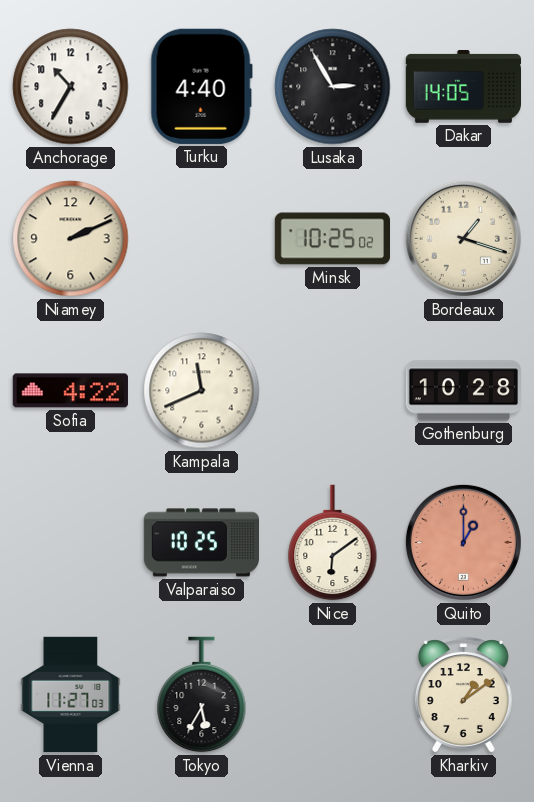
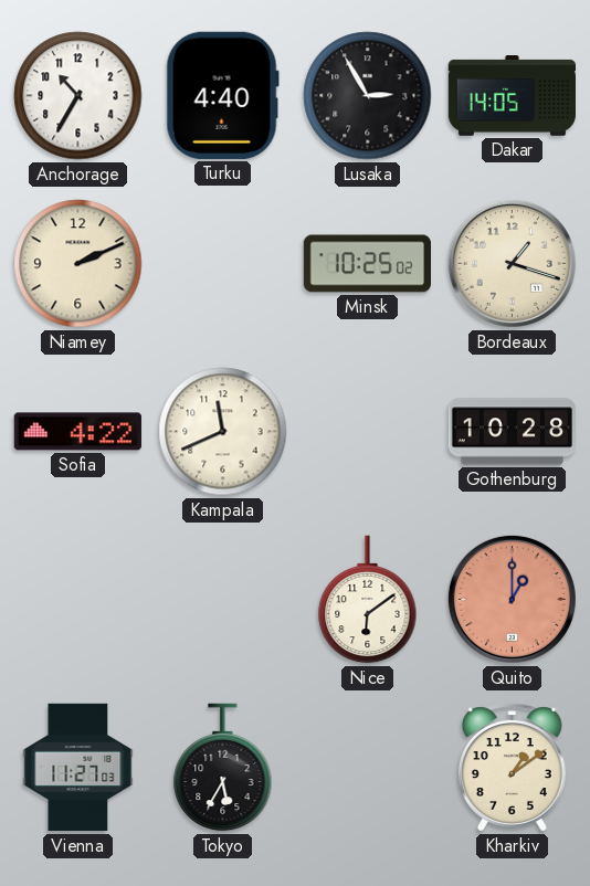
Valparaiso: 10:25 -> none (201, 543)
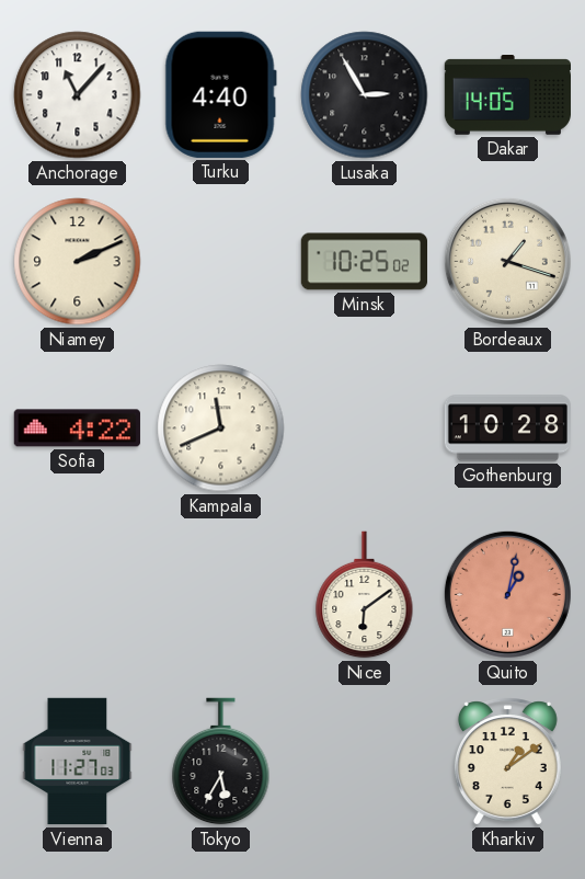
Anchorage: 10:35 -> 11:07 (78, 95)
Quito: 1:00 -> 1:02 (507, 594)
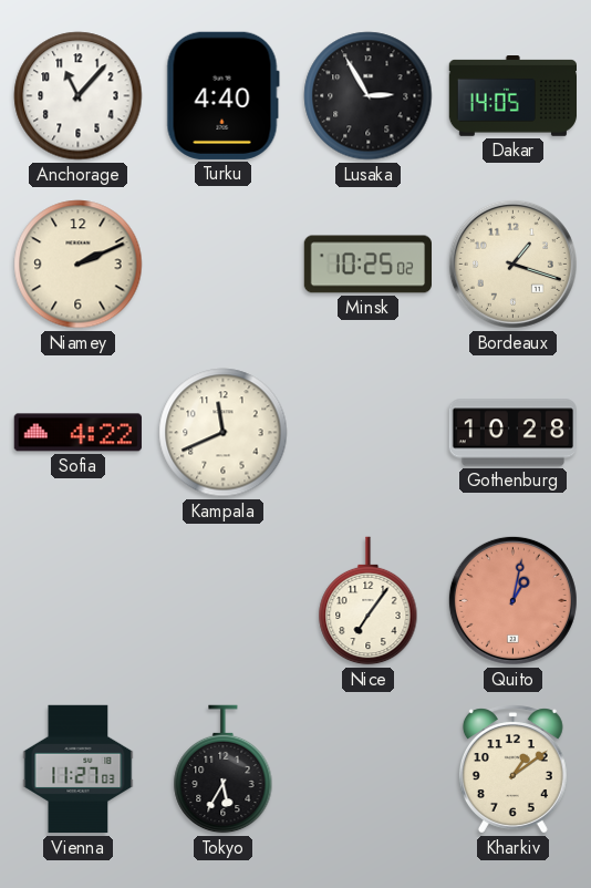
Nice: 6:09 -> 7:06 (369, 601)
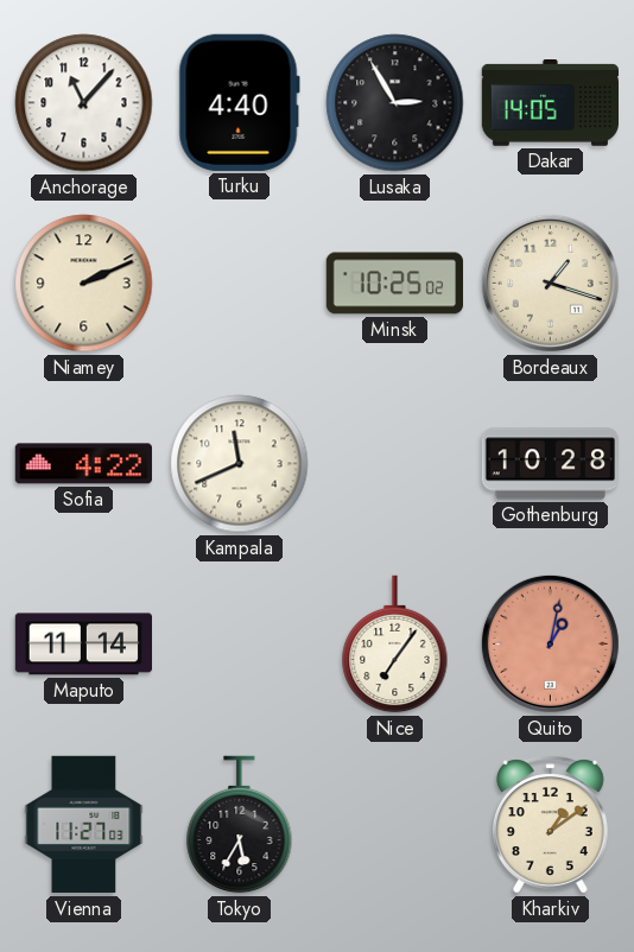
Maputo: none -> 11:14 (83, 645)
